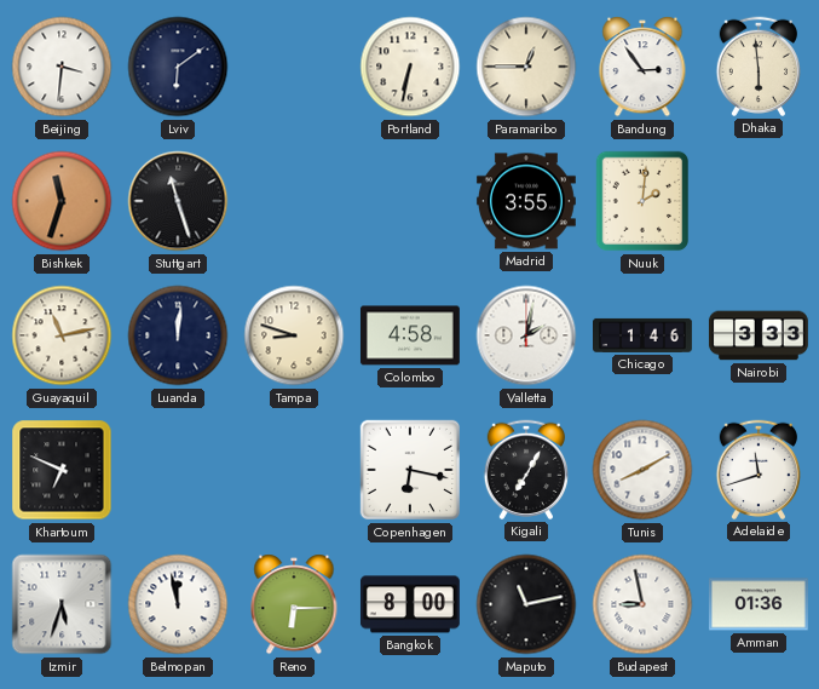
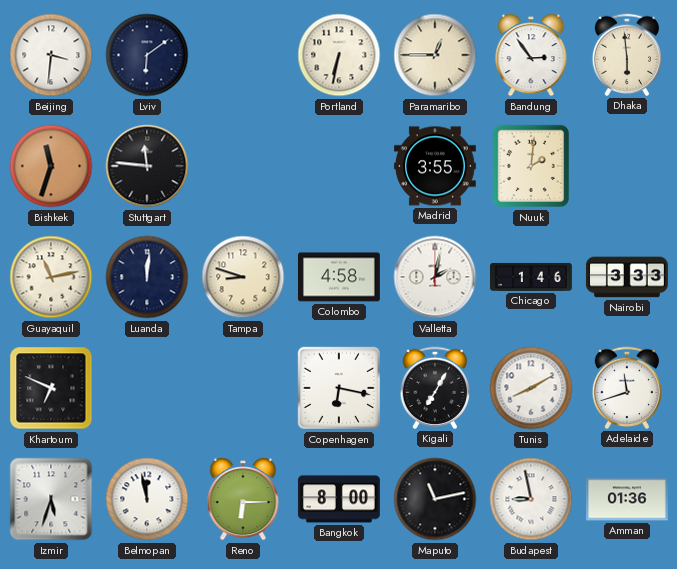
Stuttgart: 11:27 -> 11:46 (147, 166)
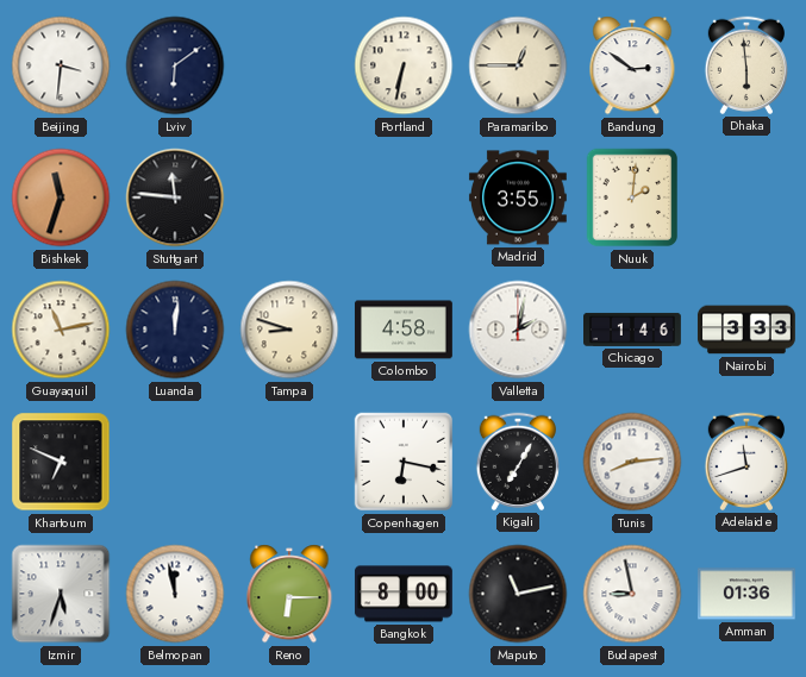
Bandung: 2:54 -> 2:51 (632, 65)
Tunis: 8:10 -> 8:14 (632, 462)
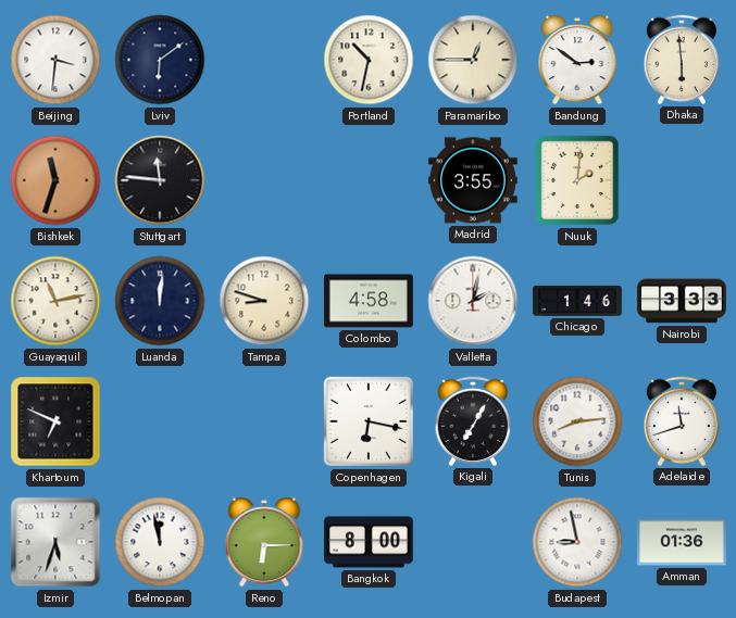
Portland: 6:32 -> 10:32 (369, 60)
Maputo: 11:13 -> none (518, 594)
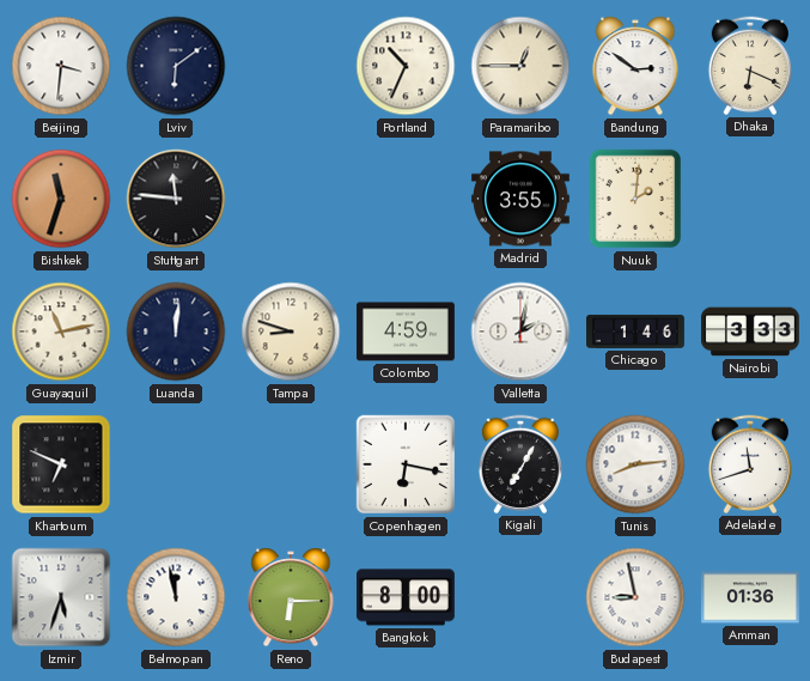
Portland: 10:32 -> 10:34 (406, 66)
Dhaka: 5:59 -> 6:19 (749, 66)
Colombo: 4:58 -> 4:59 (406, 332)
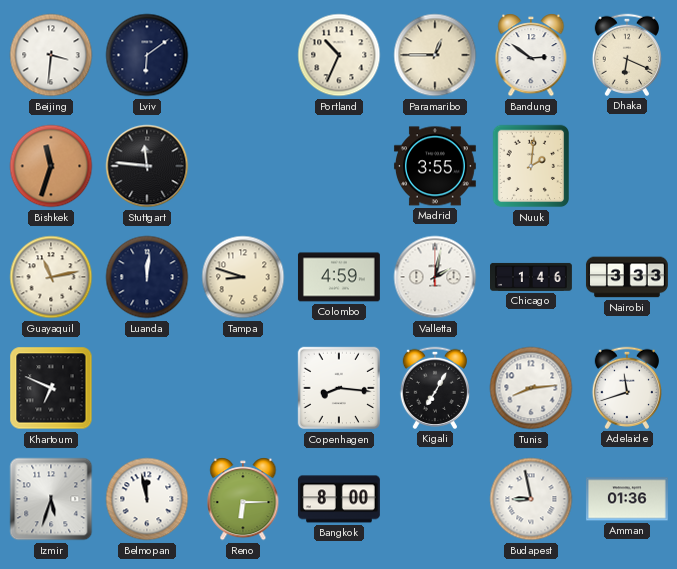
Copenhagen: 6:17 -> 8:16 (339, 388)
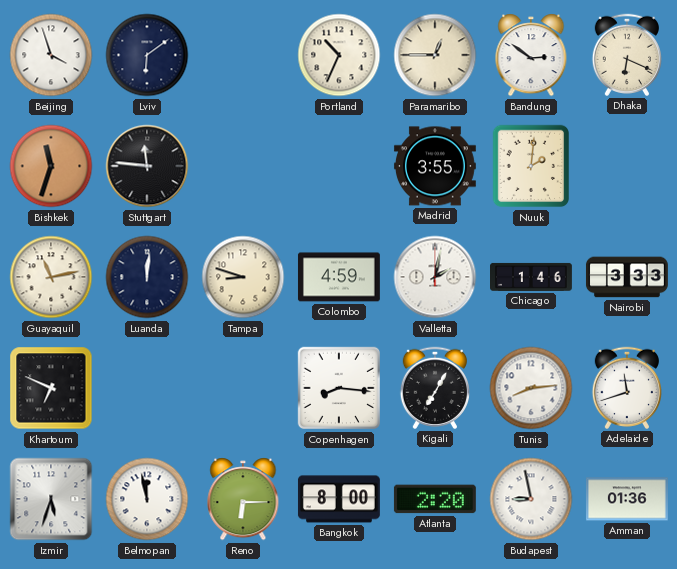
Beijing: 3:31 -> 3:57 (51, 55)
Atlanta: none -> 2:20 (435, 499)
